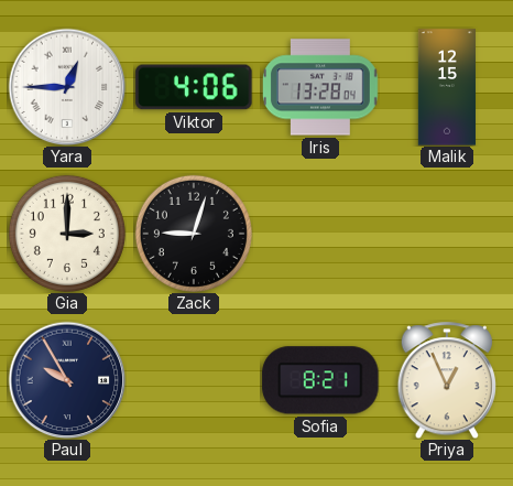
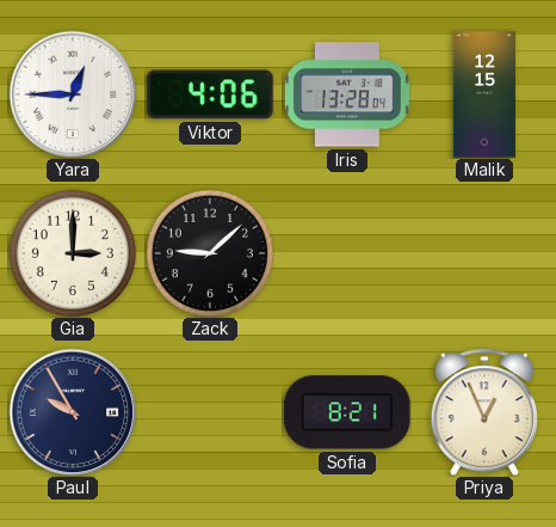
Zack: 9:03 -> 9:08 (210, 253)
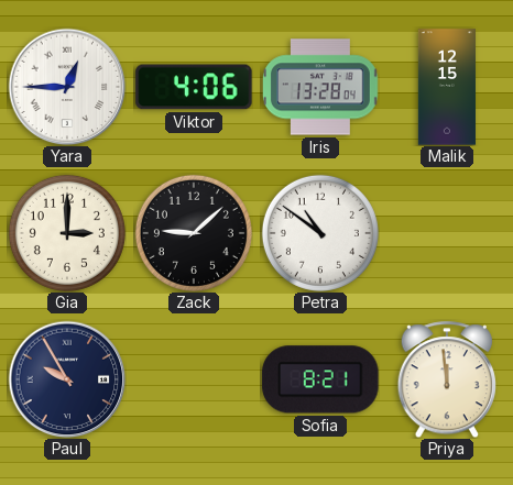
Petra: none -> 10:51 (320, 233)
Priya: 12:56 -> 11:59 (446, 379)
